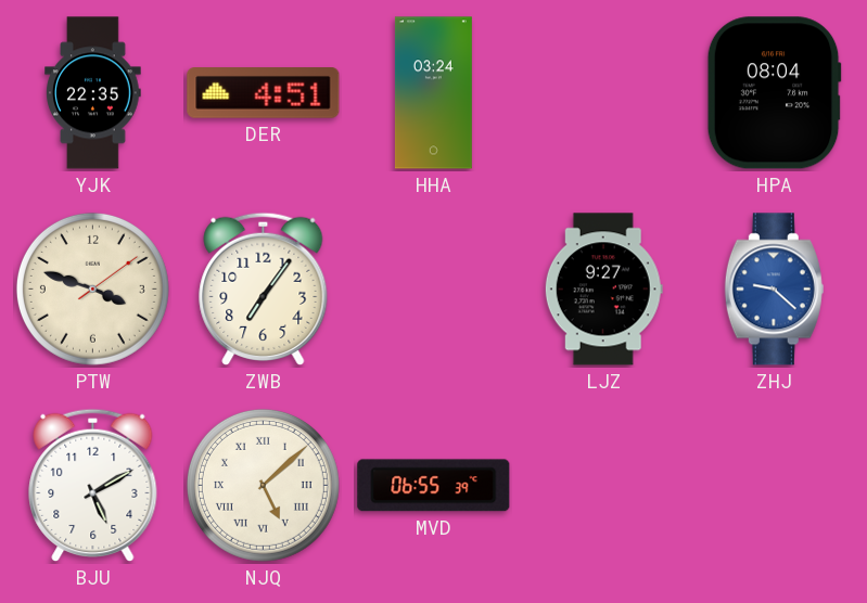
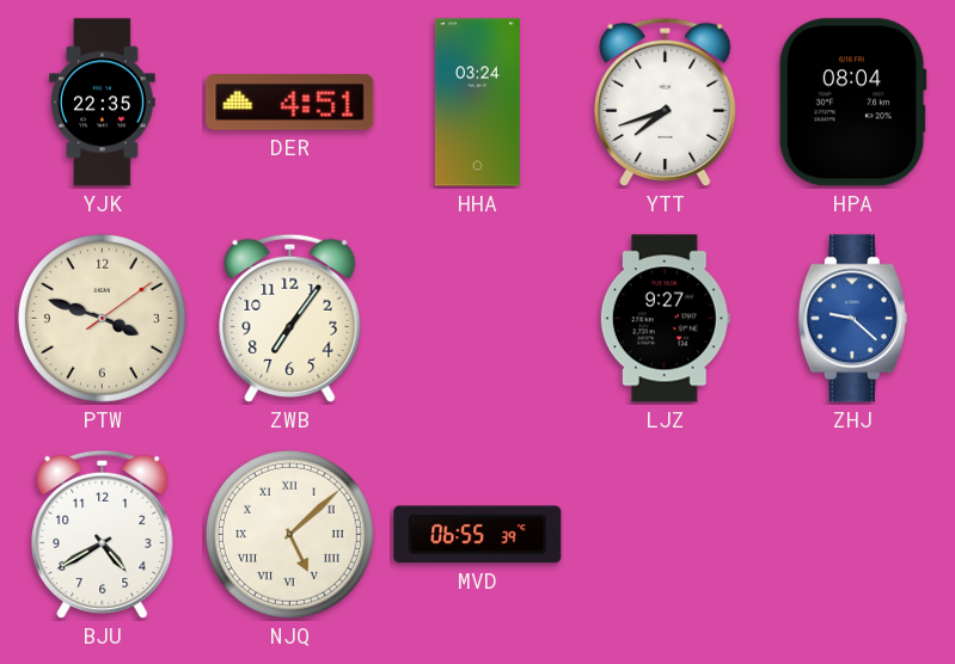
YTT: none -> 7:42 (666, 103)
BJU: 5:10 -> 4:40 (103, 535)
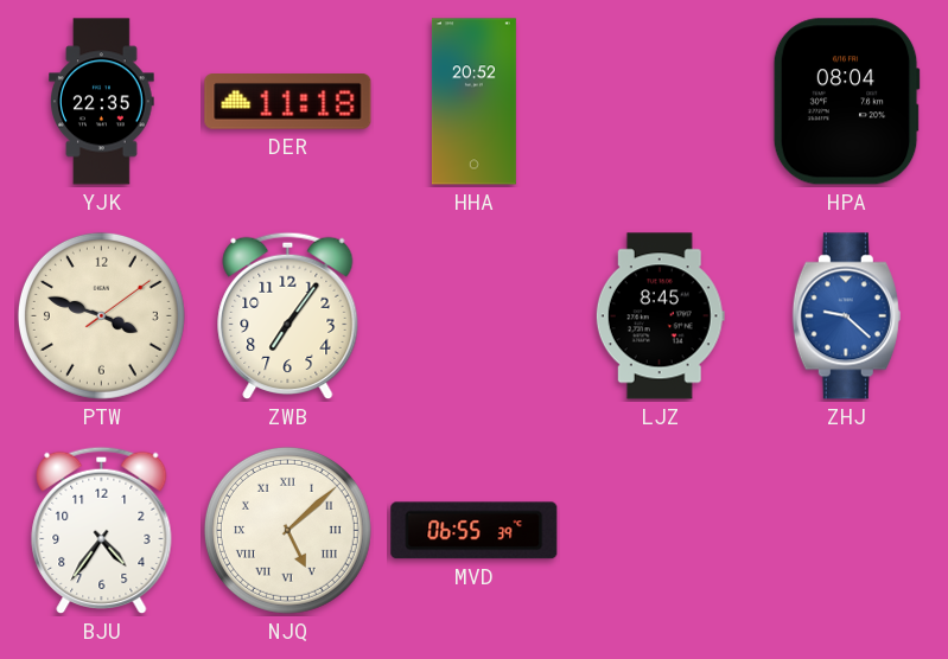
DER: 4:51 -> 11:18 (288, 102)
HHA: 03:24 -> 20:52 (473, 102)
YTT: 7:42 -> none (666, 103)
LJZ: 9:27 -> 8:45 (660, 316)
BJU: 4:40 -> 4:36 (102, 531)
